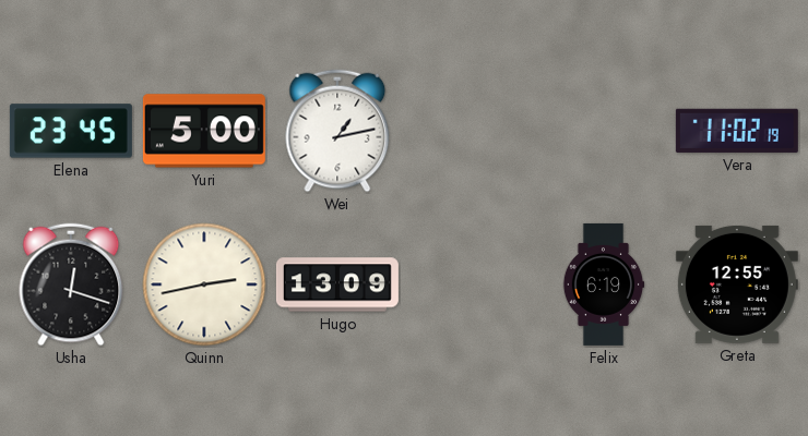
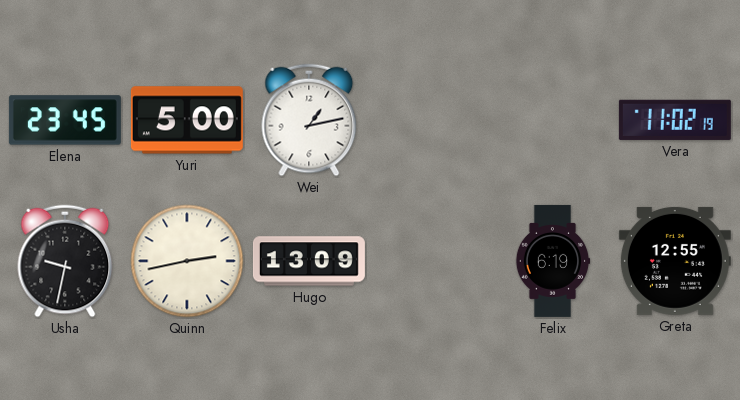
Usha: 12:18 -> 9:32 (65, 261)
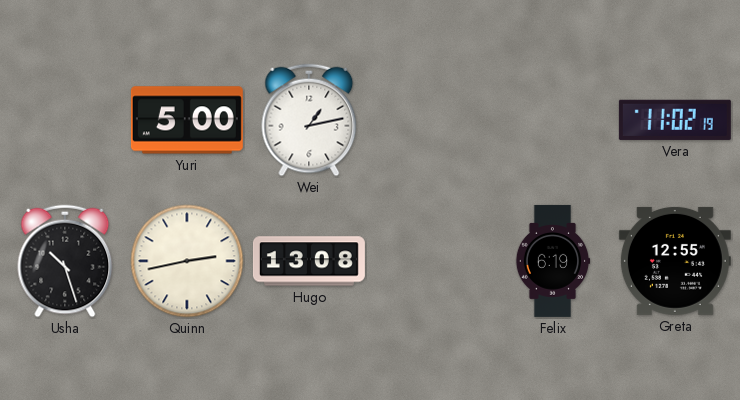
Elena: 23:45 -> none (65, 120)
Usha: 9:32 -> 10:27 (65, 261)
Hugo: 13:09 -> 13:08 (309, 261)
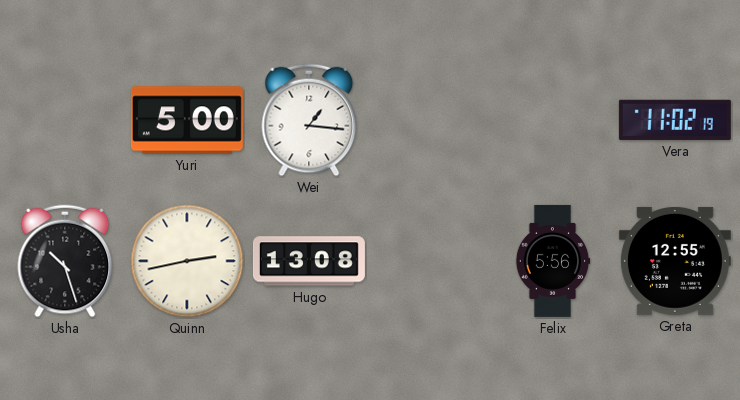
Wei: 1:13 -> 1:16 (309, 120)
Felix: 6:19 -> 5:56 (553, 261)
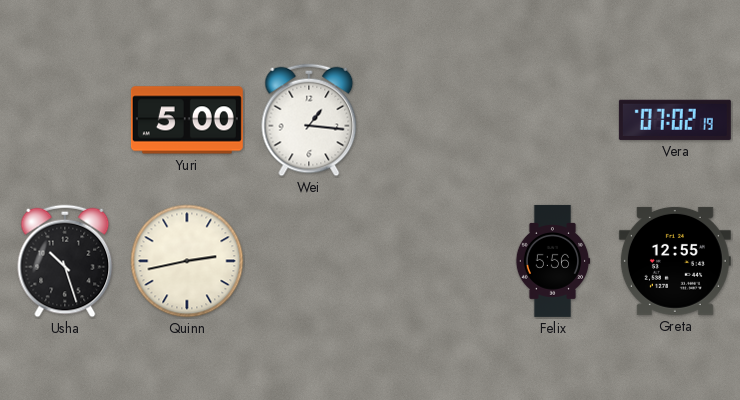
Vera: 11:02 -> 07:02 (675, 120)
Hugo: 13:08 -> none (309, 261)
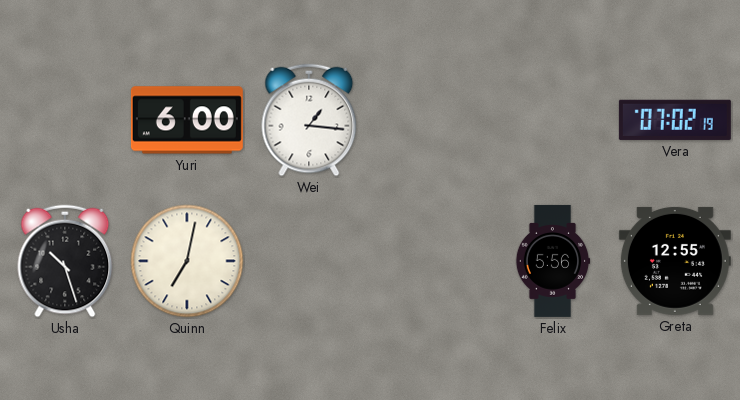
Yuri: 5:00 -> 6:00 (187, 120)
Quinn: 2:43 -> 7:02 (187, 261)
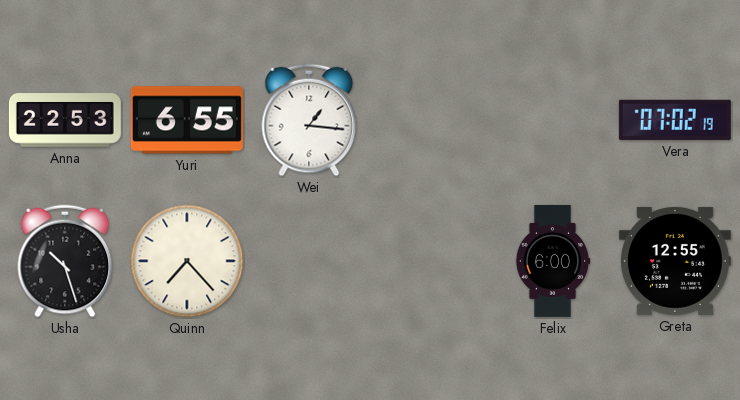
Anna: none -> 22:53 (65, 120)
Yuri: 6:00 -> 6:55 (187, 120)
Quinn: 7:02 -> 7:23 (187, 261)
Felix: 5:56 -> 6:00 (553, 261)
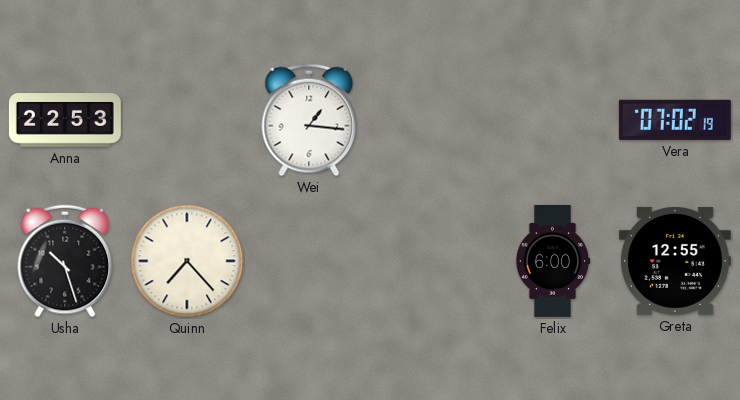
Yuri: 6:55 -> none (187, 120)
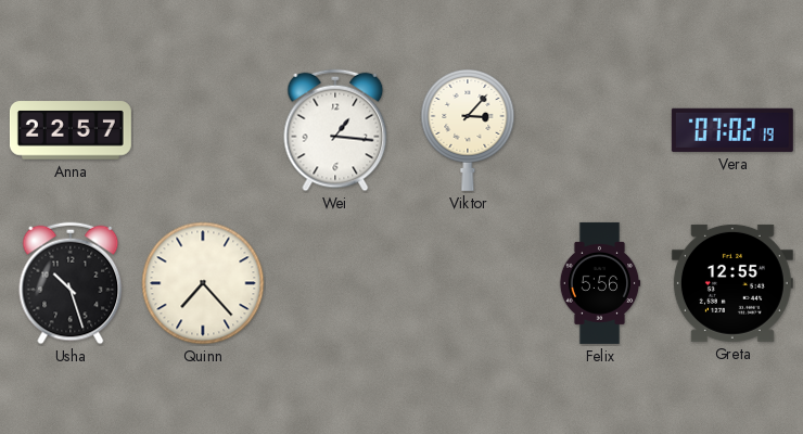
Anna: 22:53 -> 22:57 (71, 130)
Viktor: none -> 3:07 (468, 129)
Felix: 6:00 -> 5:56 (600, 283)
